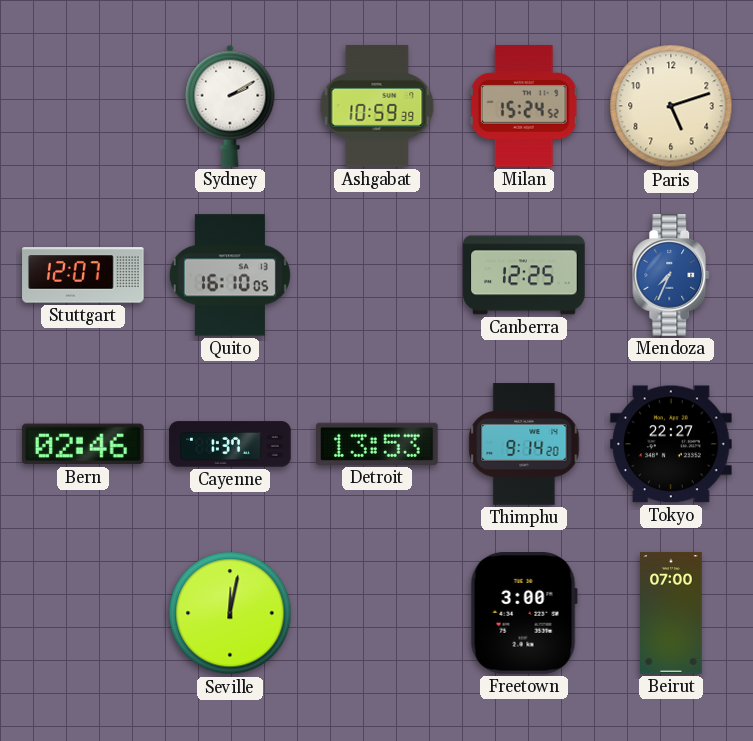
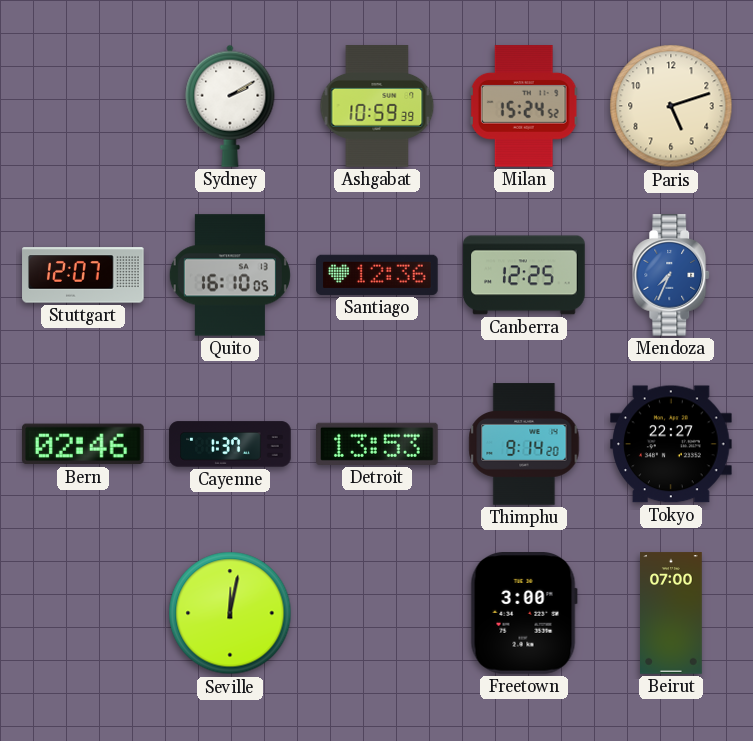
Santiago: none -> 12:36 (377, 275)
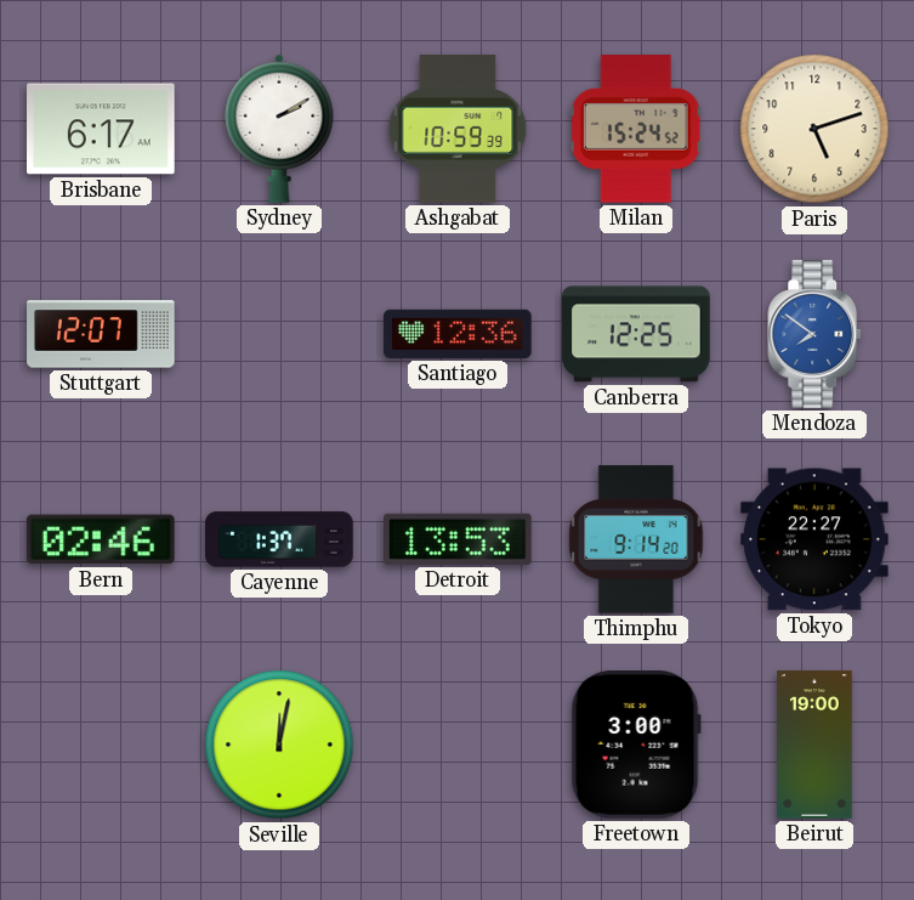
Brisbane: none -> 6:17 (102, 129)
Quito: 16:10 -> none (230, 275)
Mendoza: 7:34 -> 7:51 (816, 334)
Beirut: 07:00 -> 19:00 (814, 745)
